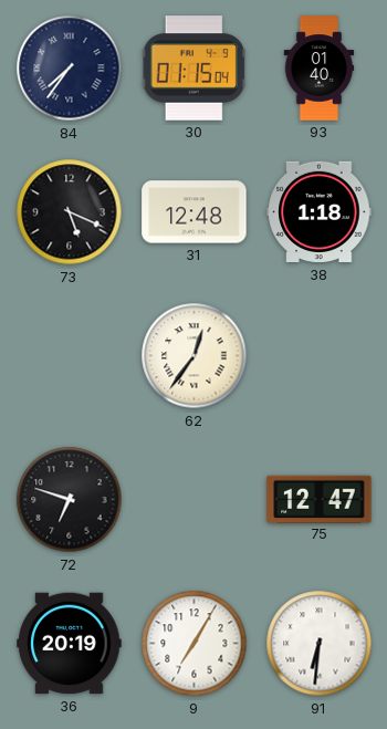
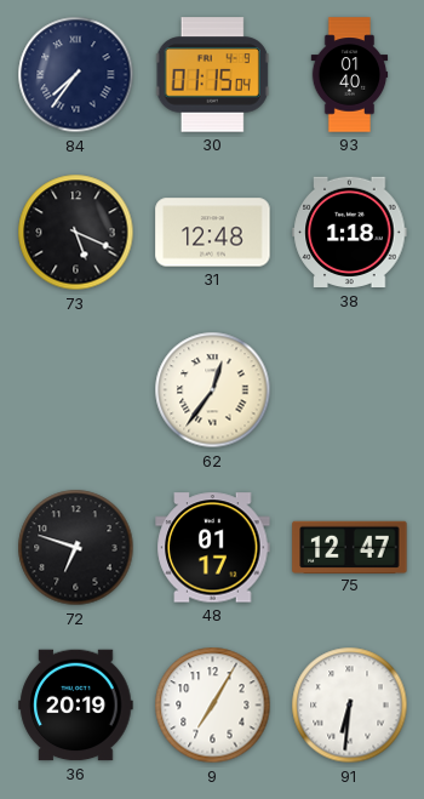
48: none -> 01:17 (213, 548)
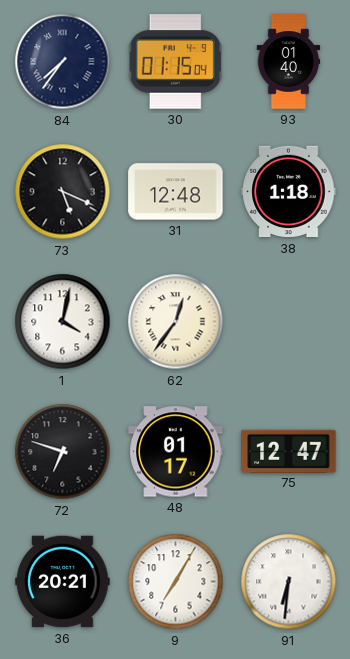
1: none -> 4:02 (63, 322)
36: 20:19 -> 20:21 (63, 582)
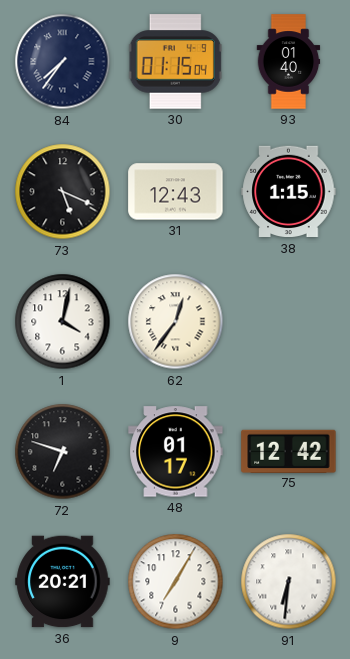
31: 12:48 -> 12:43 (176, 192)
38: 1:18 -> 1:15 (289, 192)
75: 12:47 -> 12:42 (289, 451)
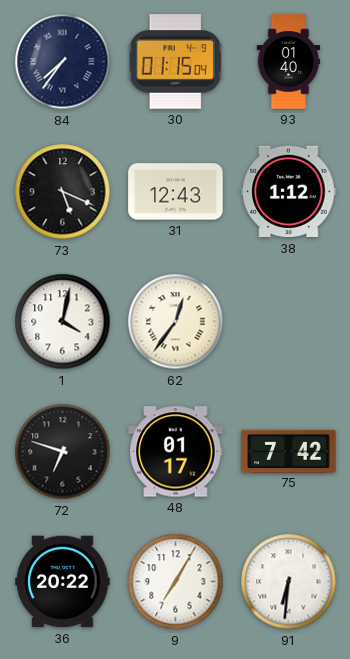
38: 1:15 -> 1:12 (289, 192)
75: 12:42 -> 7:42 (289, 451)
36: 20:21 -> 20:22 (63, 582)
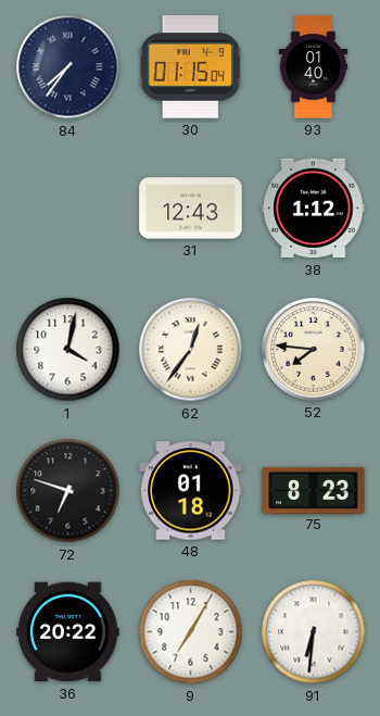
73: 5:19 -> none (63, 192)
52: none -> 7:46 (314, 350)
48: 01:17 -> 01:18 (191, 491)
75: 7:42 -> 8:23 (314, 490)
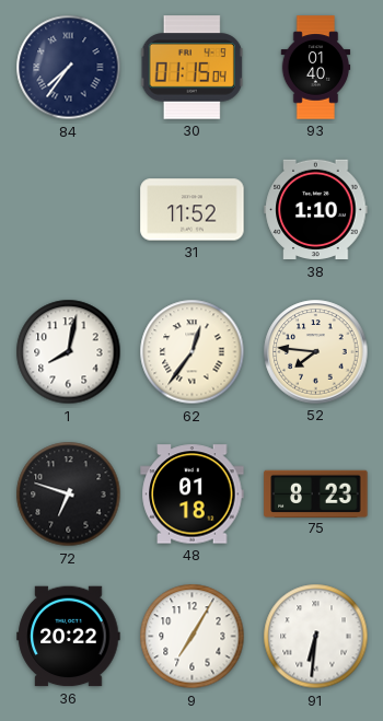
31: 12:43 -> 11:52 (193, 210)
38: 1:12 -> 1:10 (316, 210)
1: 4:02 -> 8:02 (69, 352)
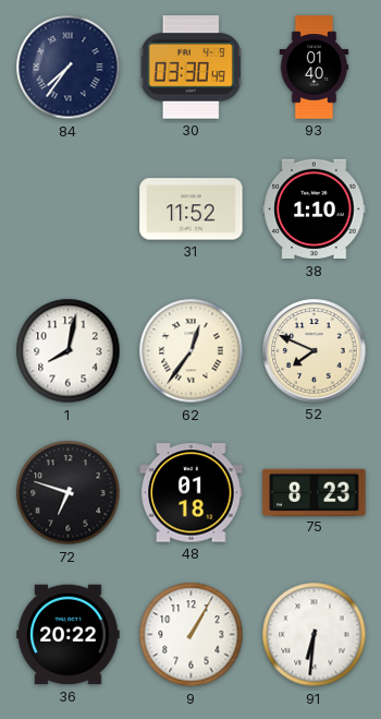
30: 01:15 -> 03:30 (190, 68)
52: 7:46 -> 7:49 (315, 351)
9: 7:05 -> 1:05 (192, 635)
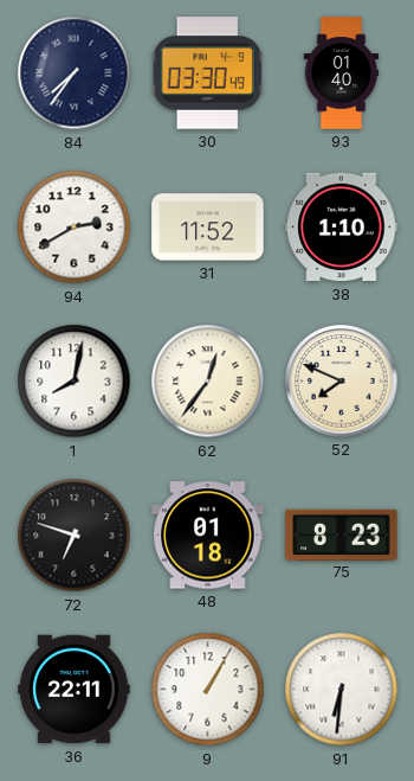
94: none -> 2:40 (75, 228)
36: 20:22 -> 22:11 (75, 690)
